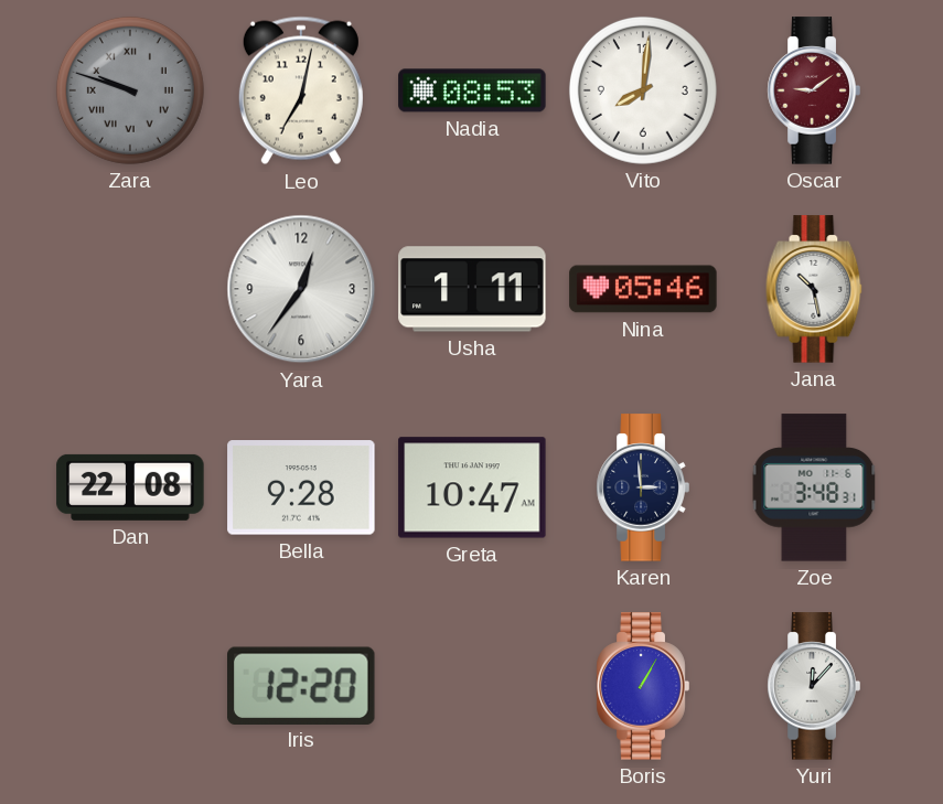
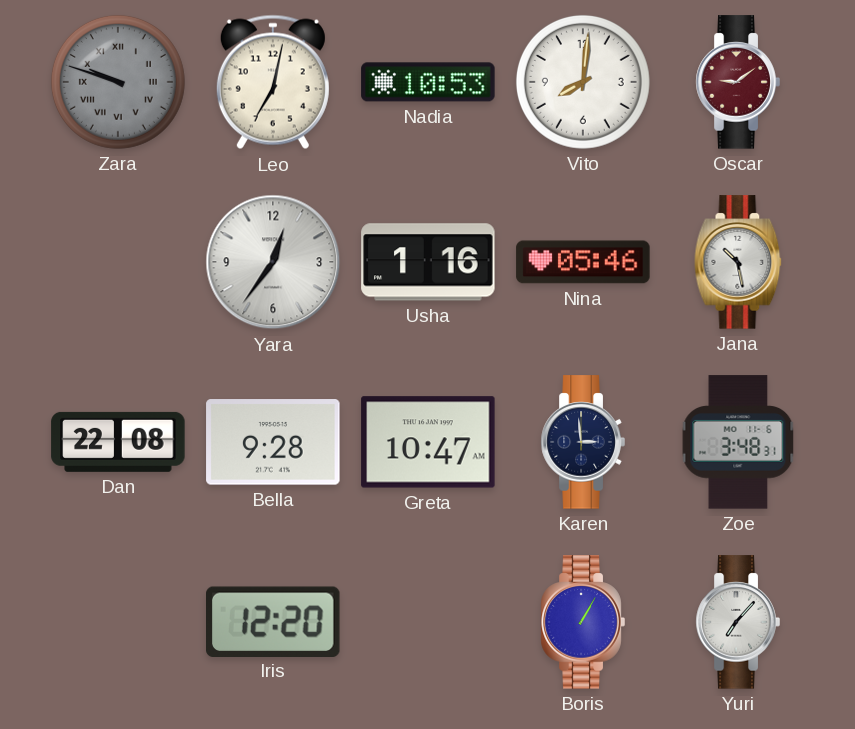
Nadia: 08:53 -> 10:53 (428, 82)
Usha: 1:11 -> 1:16 (428, 262)
Yuri: 12:07 -> 7:07 (738, 622)
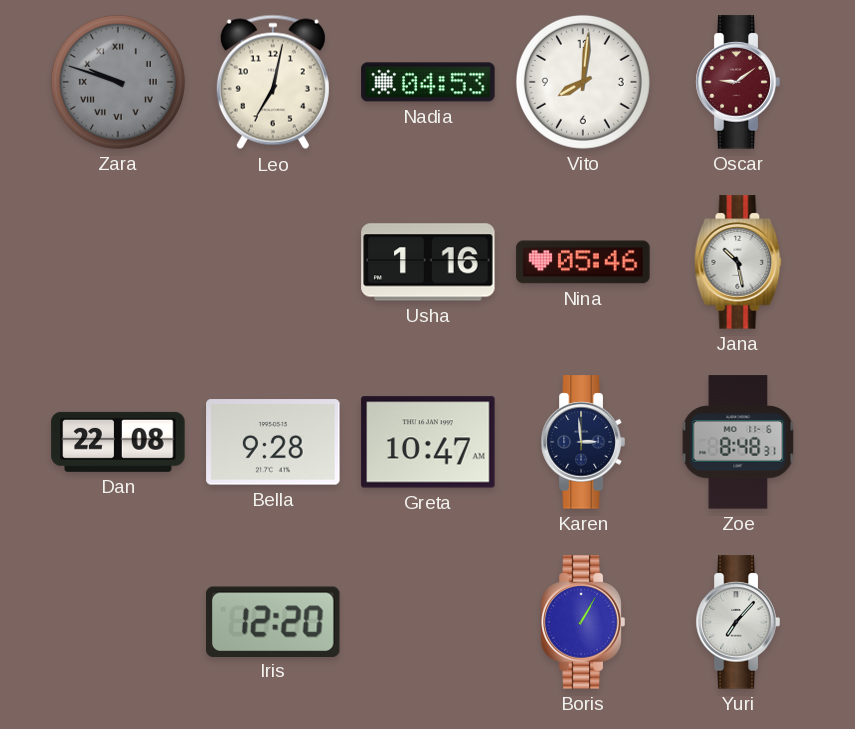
Nadia: 10:53 -> 04:53 (428, 82)
Yara: 12:36 -> none (273, 262)
Zoe: 3:48 -> 8:48 (738, 442)
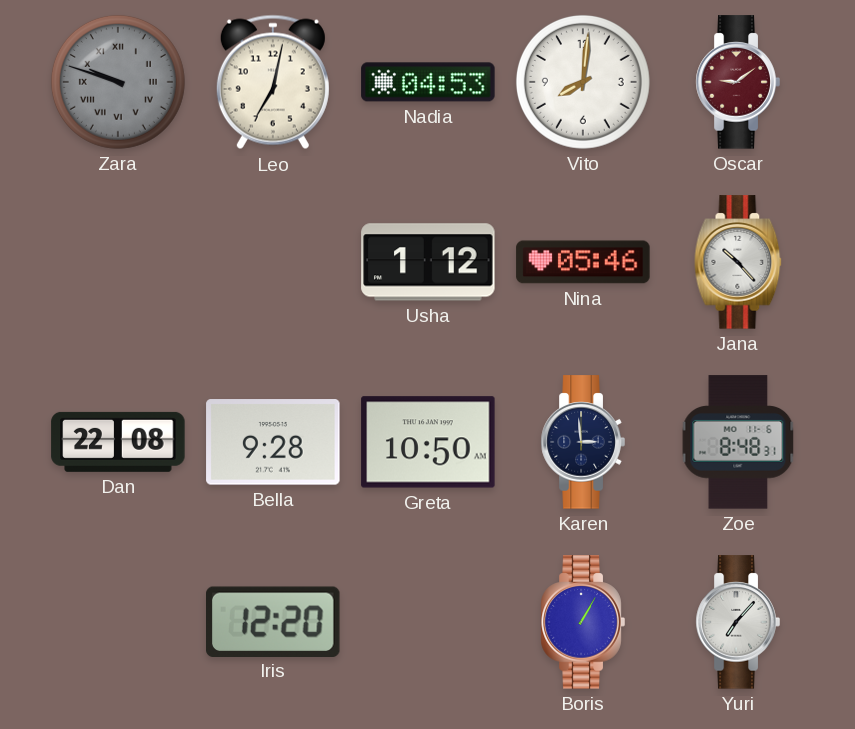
Usha: 1:16 -> 1:12 (428, 262)
Jana: 10:28 -> 10:23 (738, 262)
Greta: 10:47 -> 10:50 (428, 442)
